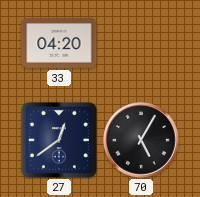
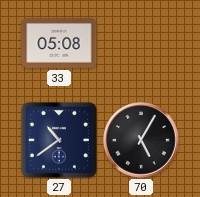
33: 04:20 -> 05:08 (59, 43)
27: 12:39 -> 10:39 (59, 140)
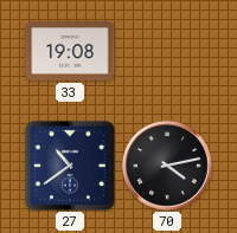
33: 05:08 -> 19:08 (70, 51)
70: 5:05 -> 4:13 (167, 166)
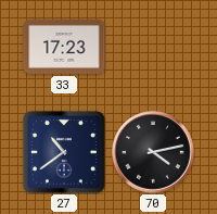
33: 19:08 -> 17:23 (64, 47)
